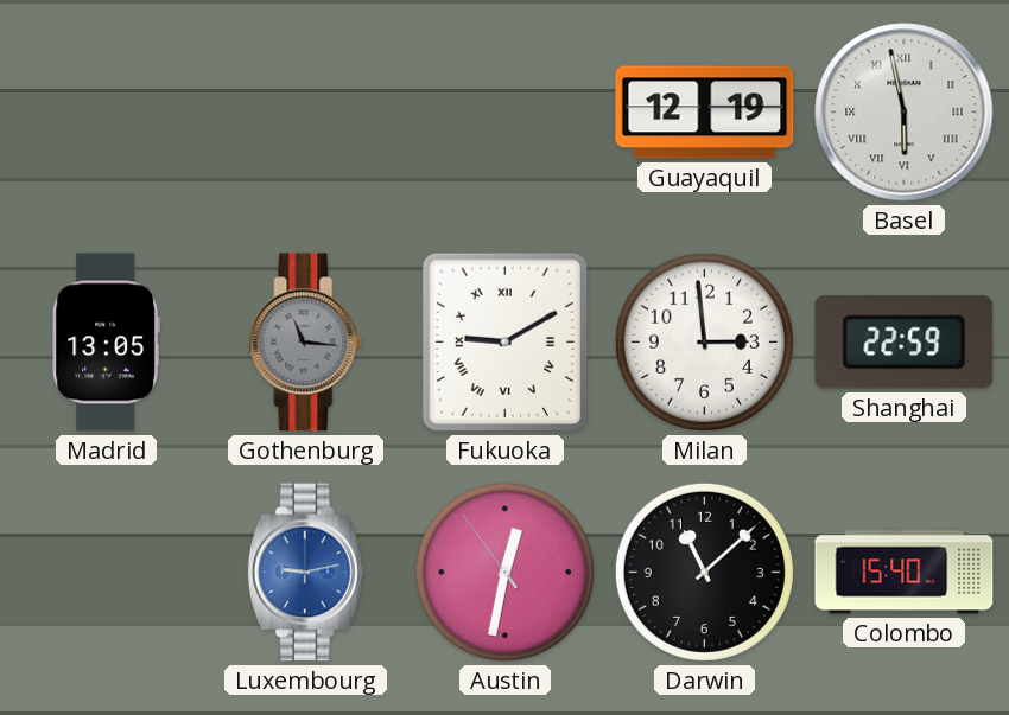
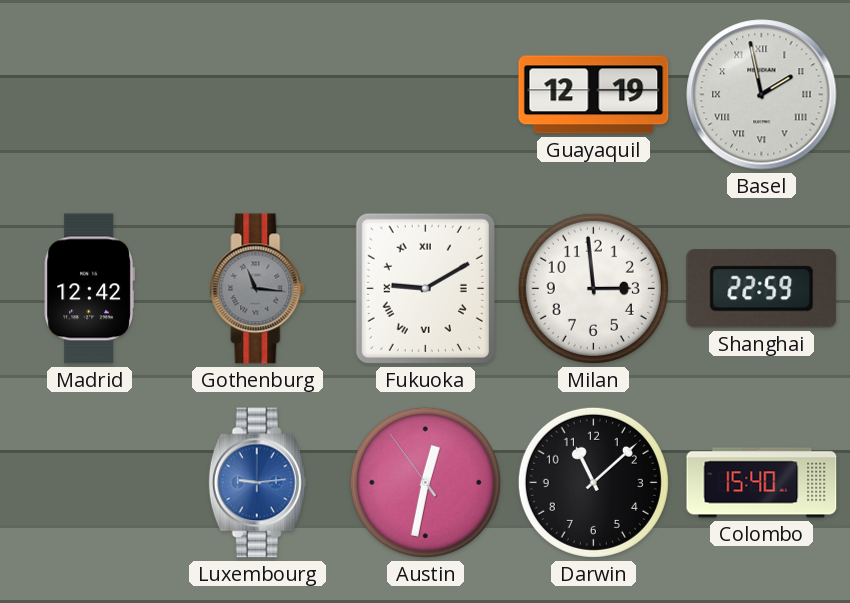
Basel: 5:58 -> 1:58 (762, 95)
Madrid: 13:05 -> 12:42 (89, 289)
Luxembourg: 9:13 -> 9:14 (257, 483)
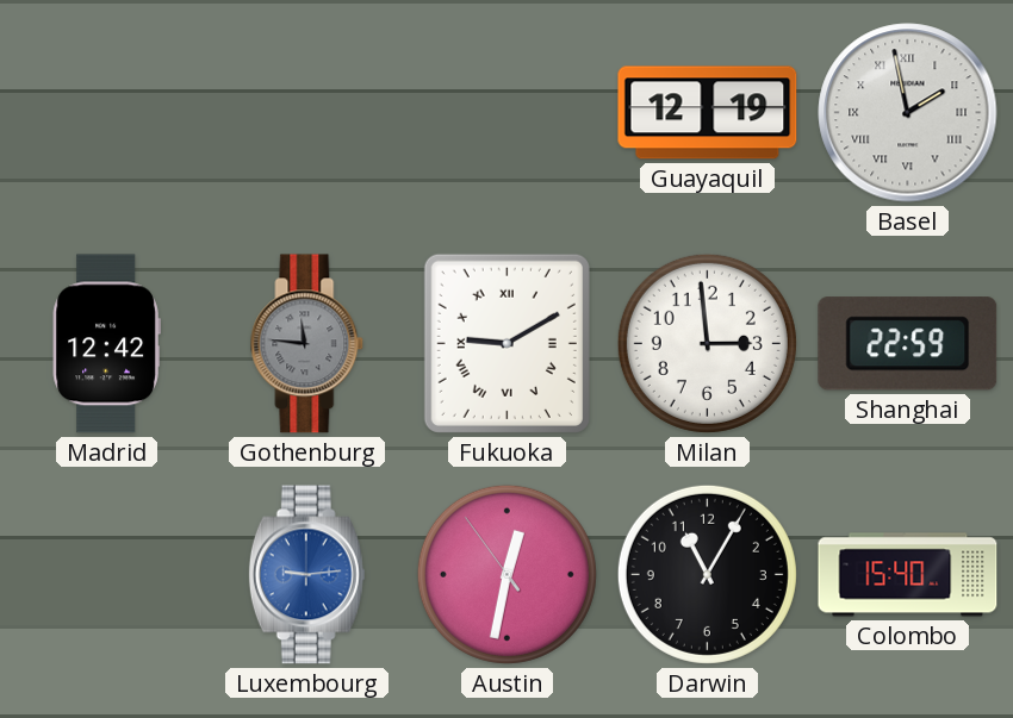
Gothenburg: 11:16 -> 11:46 (307, 344)
Darwin: 11:08 -> 11:05 (707, 574)
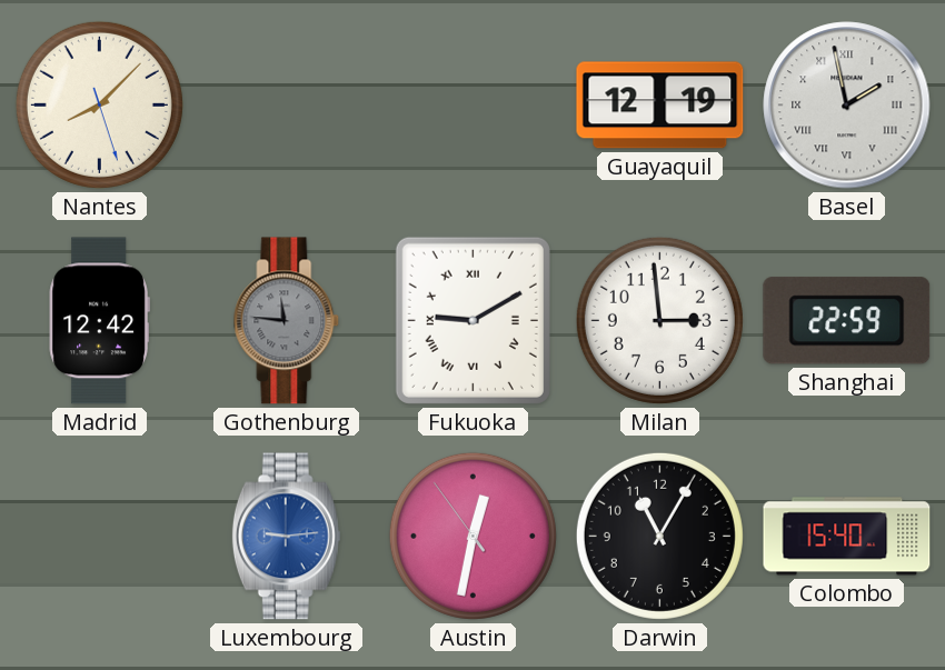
Nantes: none -> 8:07 (99, 104)
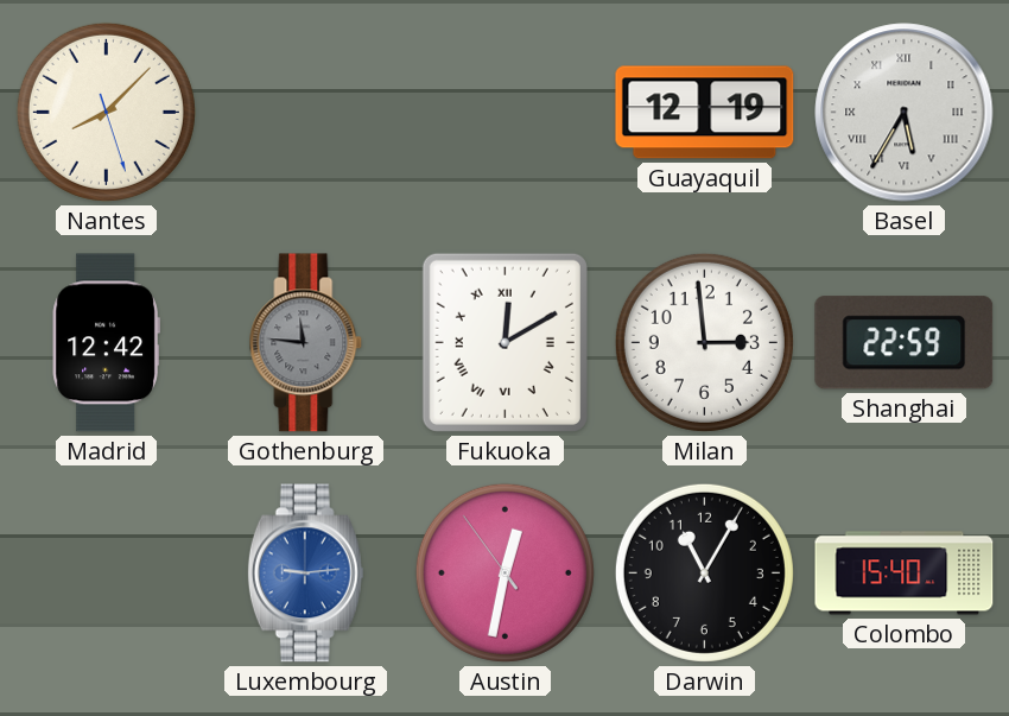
Basel: 1:58 -> 5:35 (905, 113)
Fukuoka: 9:10 -> 12:10 (504, 342)
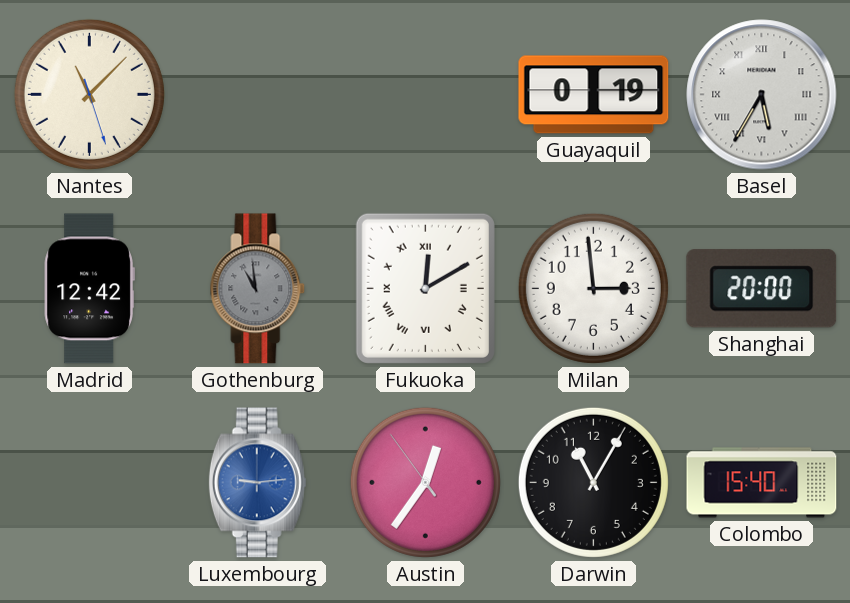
Nantes: 8:07 -> 11:07 (89, 94)
Guayaquil: 12:19 -> 0:19 (594, 95)
Gothenburg: 11:46 -> 10:59 (258, 289)
Shanghai: 22:59 -> 20:00 (762, 289)
Austin: 12:31 -> 12:35 (425, 482)
